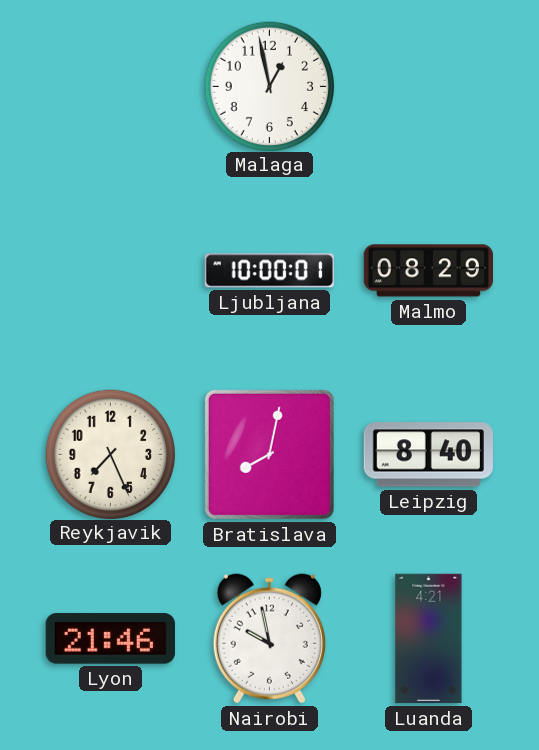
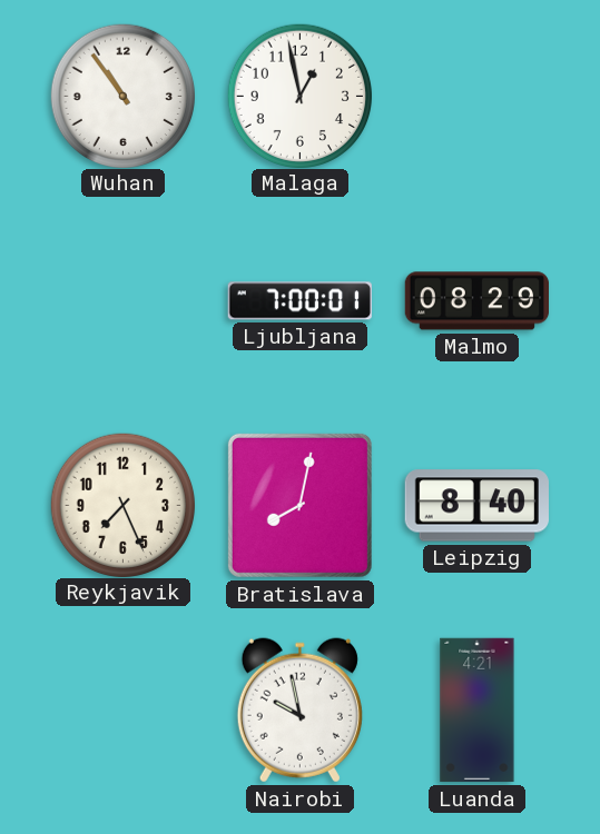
Wuhan: none -> 10:54 (122, 96)
Ljubljana: 10:00 -> 7:00 (299, 301)
Lyon: 21:46 -> none (110, 639)
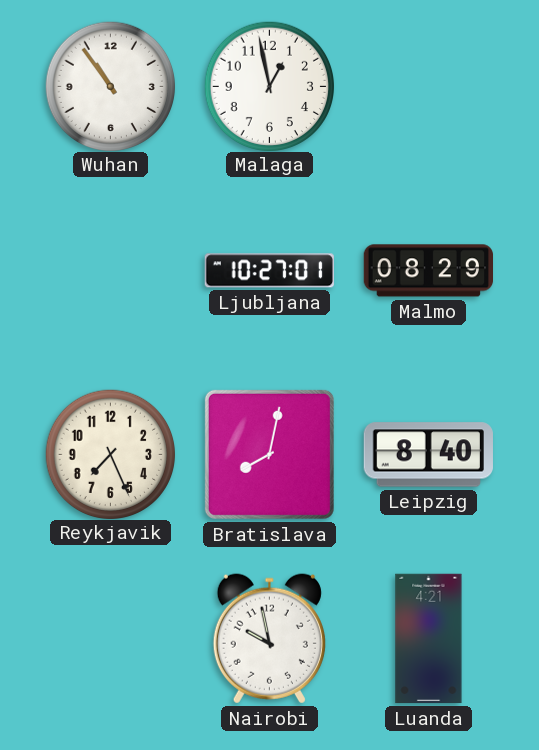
Ljubljana: 7:00 -> 10:27 (269, 271)
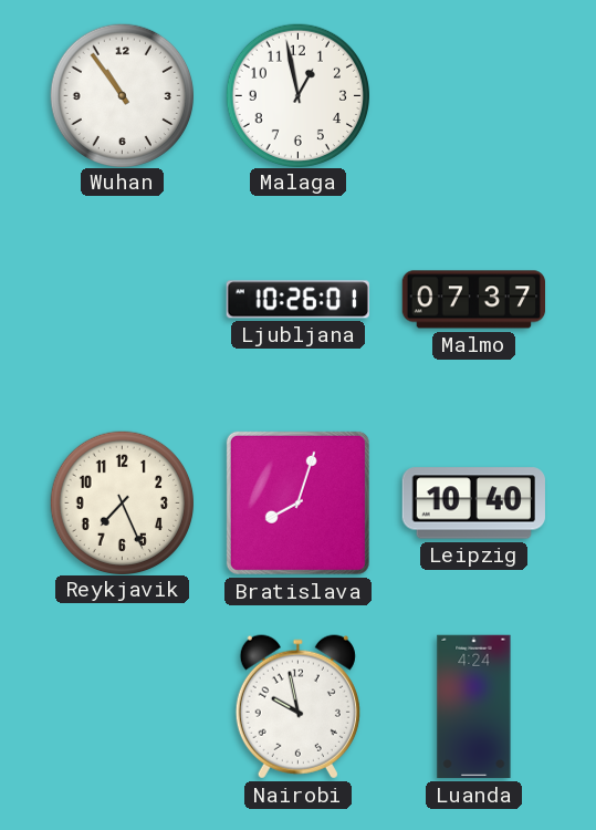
Ljubljana: 10:27 -> 10:26 (297, 300)
Malmo: 08:29 -> 07:37 (473, 300)
Bratislava: 8:02 -> 8:03 (297, 502)
Leipzig: 8:40 -> 10:40 (473, 504)
Luanda: 4:21 -> 4:24 (474, 707)
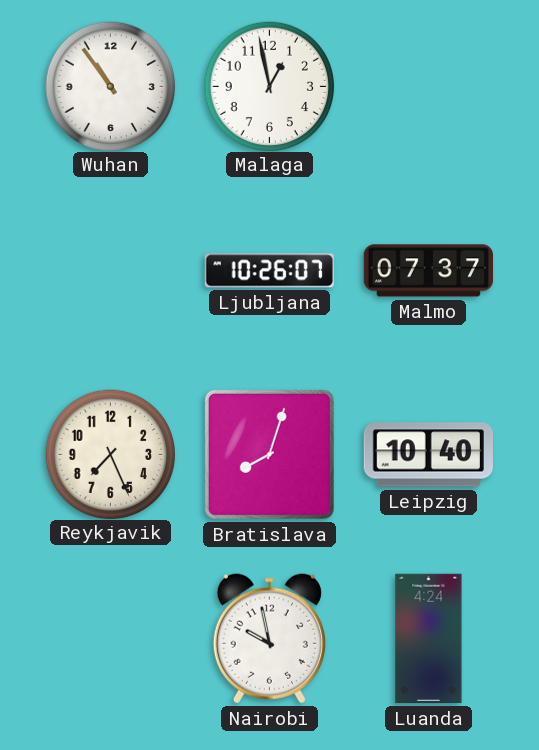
Ljubljana: 10:26:01 -> 10:26:07 (269, 271)
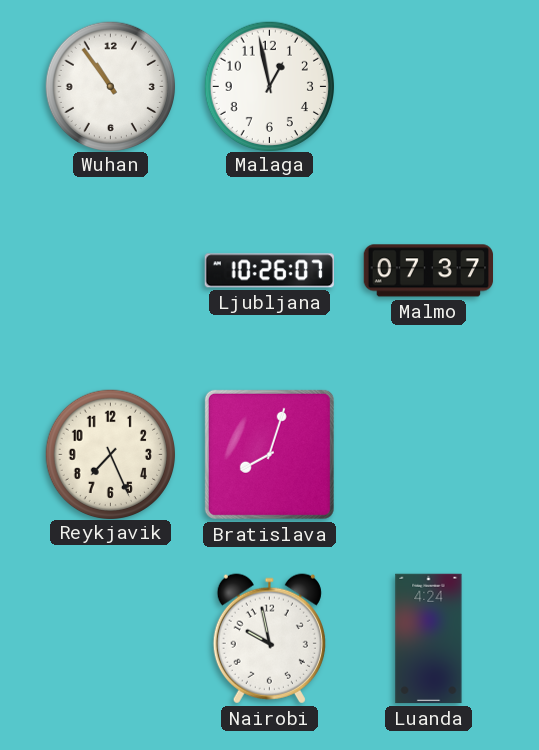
Leipzig: 10:40 -> none (428, 455)
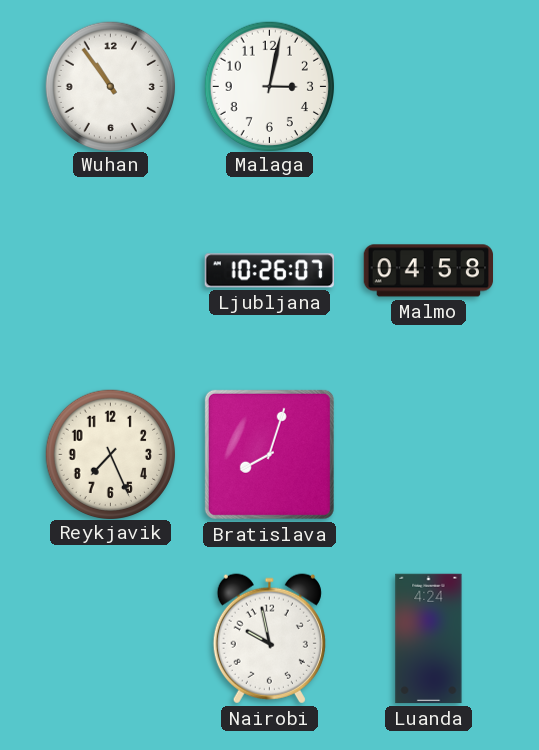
Malaga: 12:58 -> 3:02 (269, 86)
Malmo: 07:37 -> 04:58 (428, 271)
